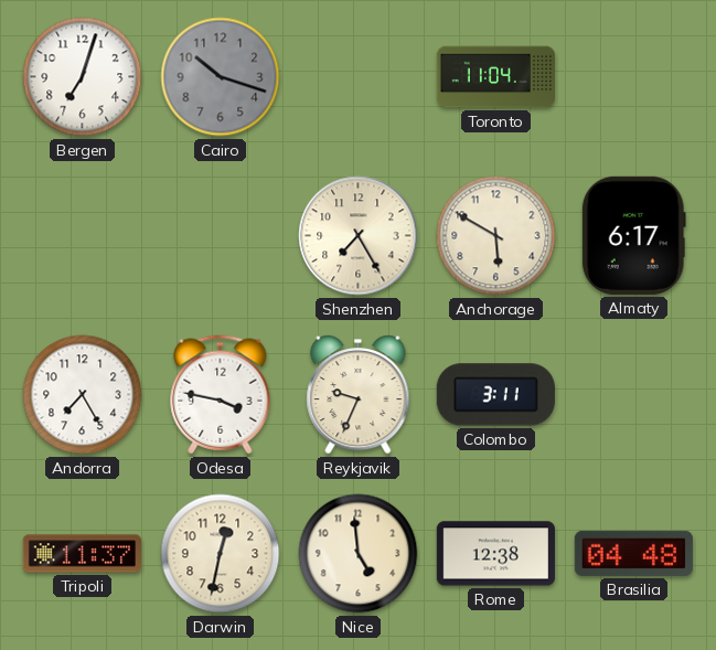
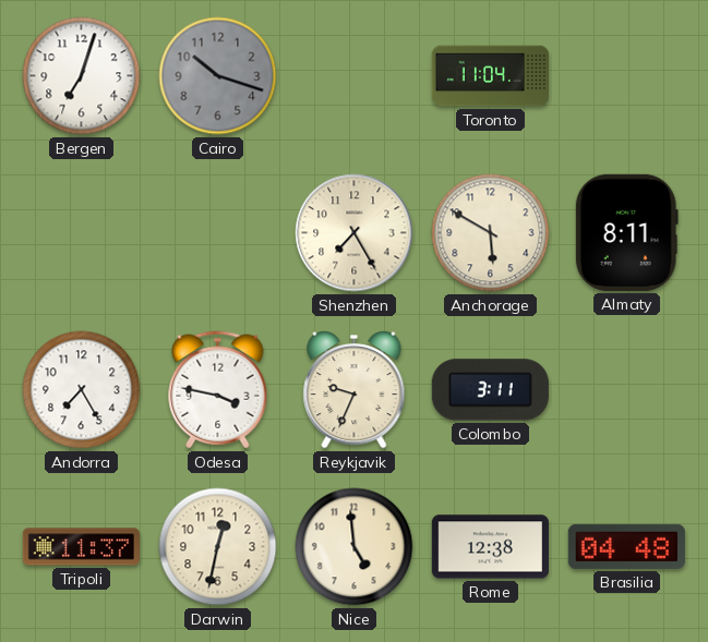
Almaty: 6:17 -> 8:11 (626, 232)
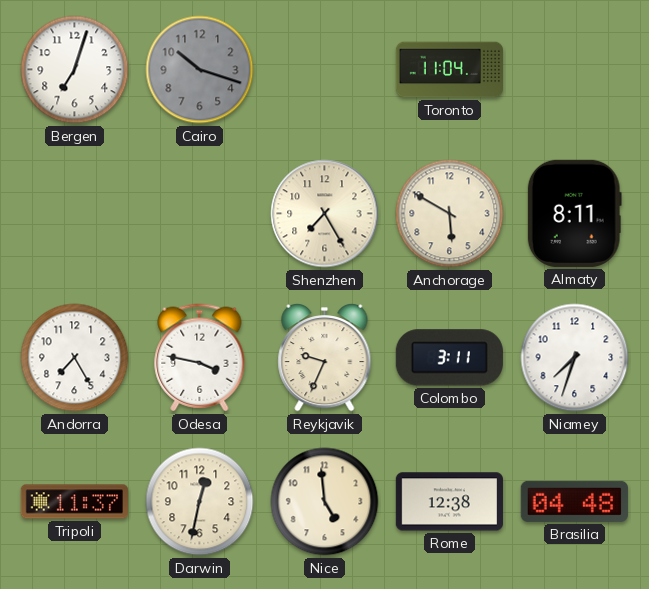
Niamey: none -> 7:33 (575, 358)
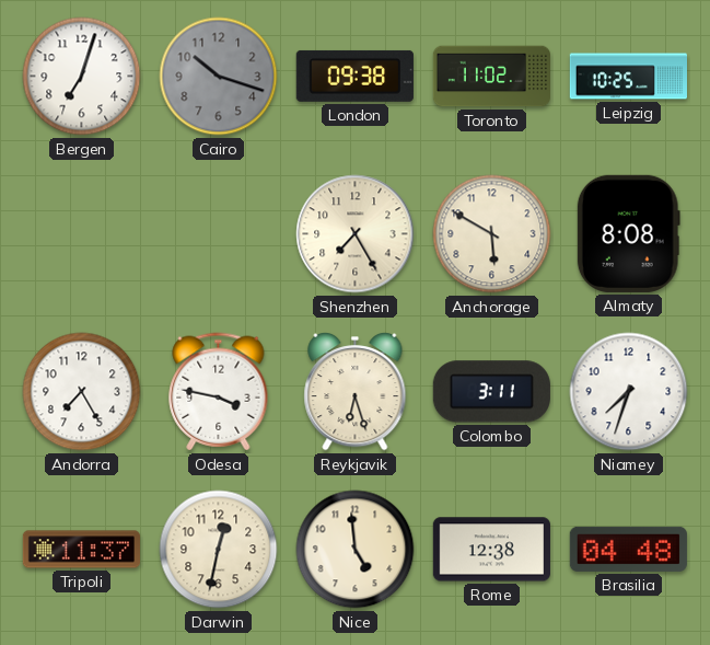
London: none -> 09:38 (354, 76)
Toronto: 11:04 -> 11:02 (491, 77)
Leipzig: none -> 10:25 (628, 77)
Almaty: 8:11 -> 8:08 (628, 233)
Reykjavik: 9:34 -> 6:27 (356, 392)
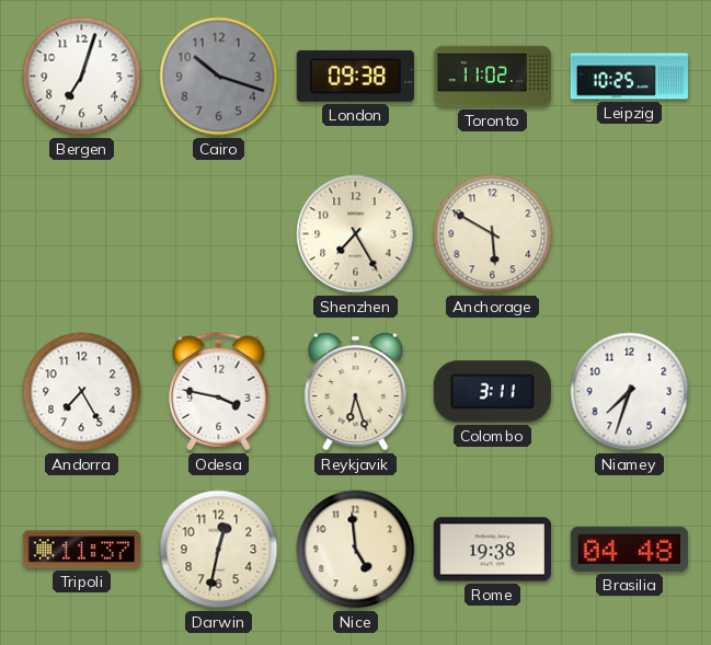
Almaty: 8:08 -> none (628, 233)
Rome: 12:38 -> 19:38 (492, 550)
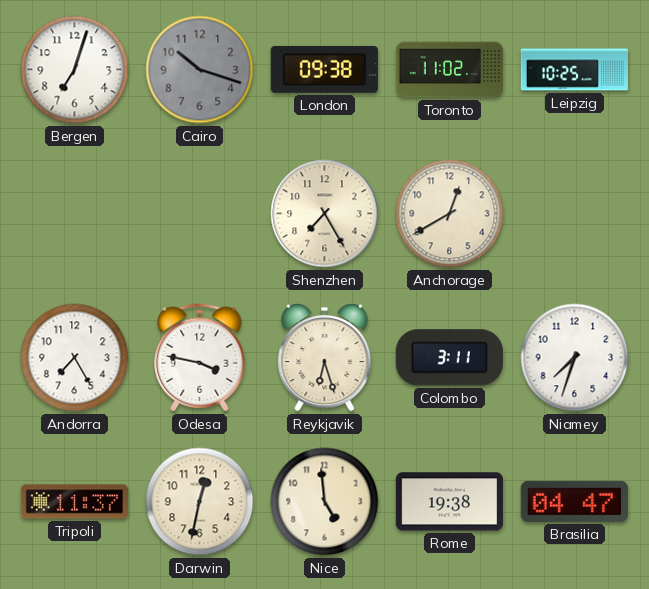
Anchorage: 5:50 -> 12:40 (450, 214)
Brasilia: 04:48 -> 04:47 (574, 501)
